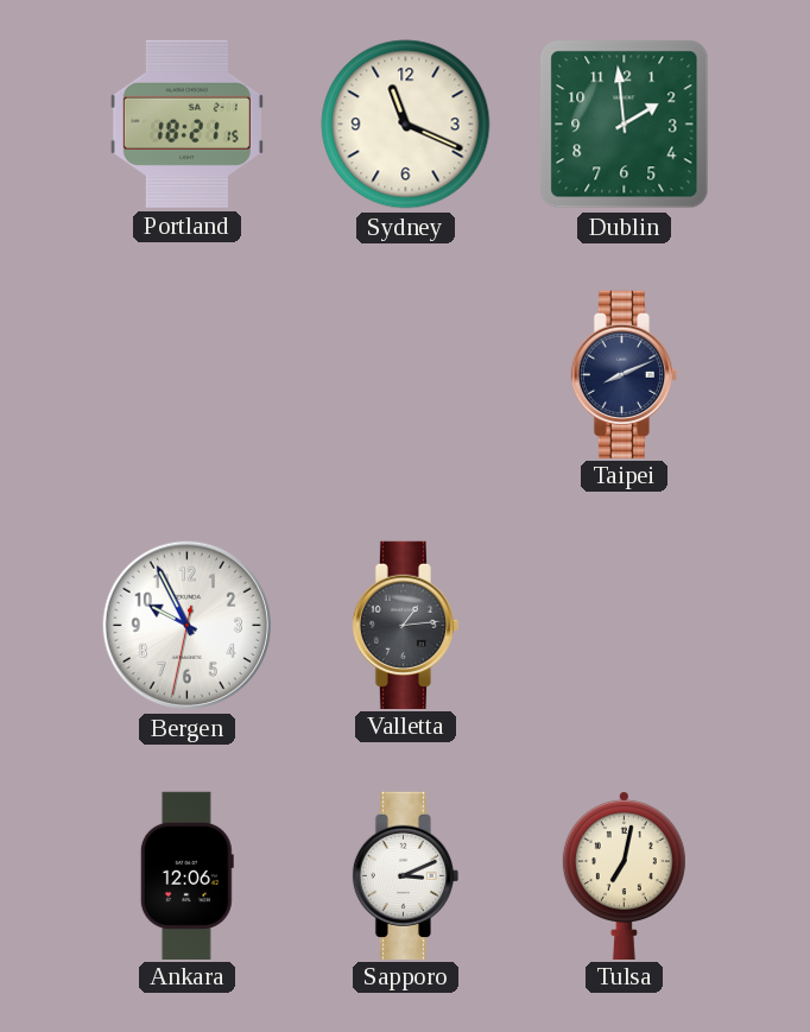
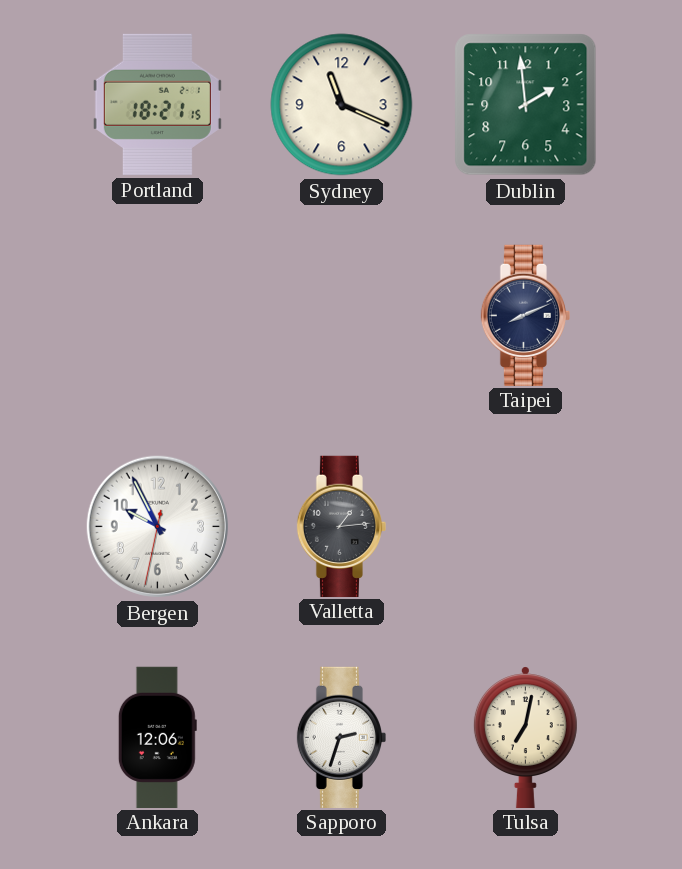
Sapporo: 3:11 -> 2:33 (342, 737)
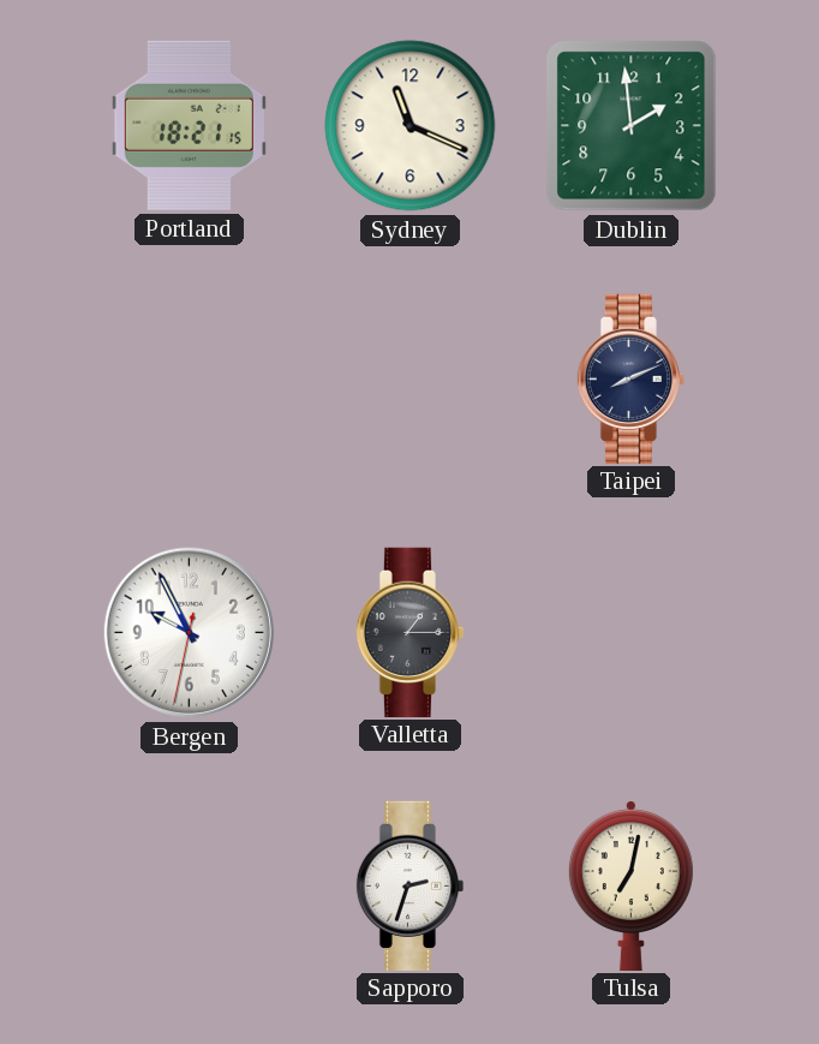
Valletta: 1:14 -> 1:15 (411, 632)
Ankara: 12:06 -> none (157, 737)
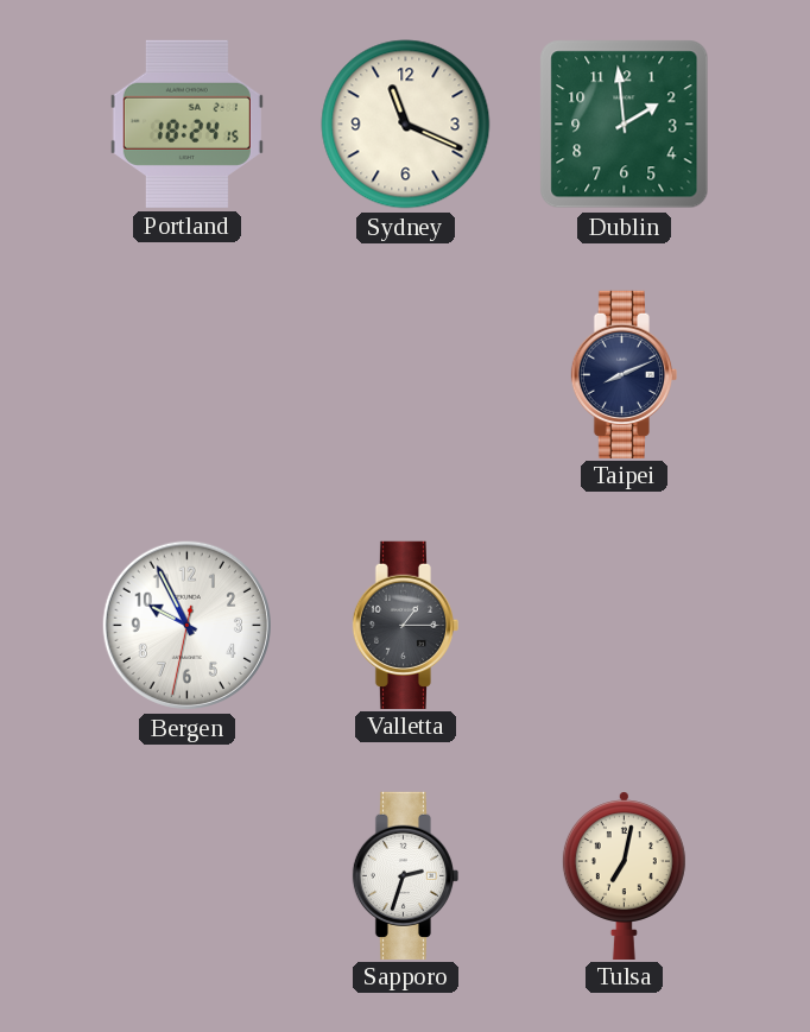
Portland: 18:21 -> 18:24 (186, 124)
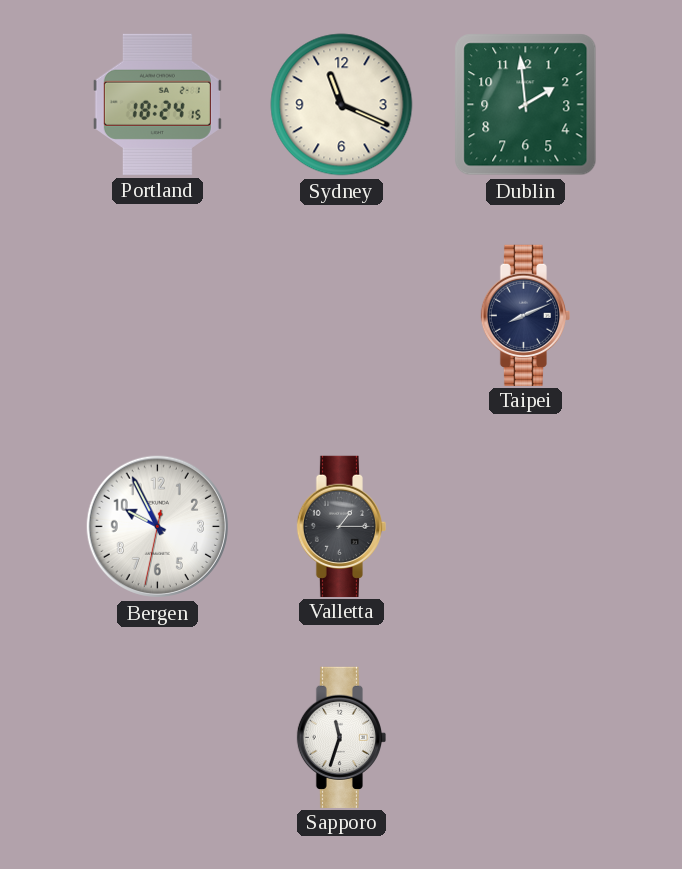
Sapporo: 2:33 -> 11:33 (342, 737)
Tulsa: 7:02 -> none (624, 875)
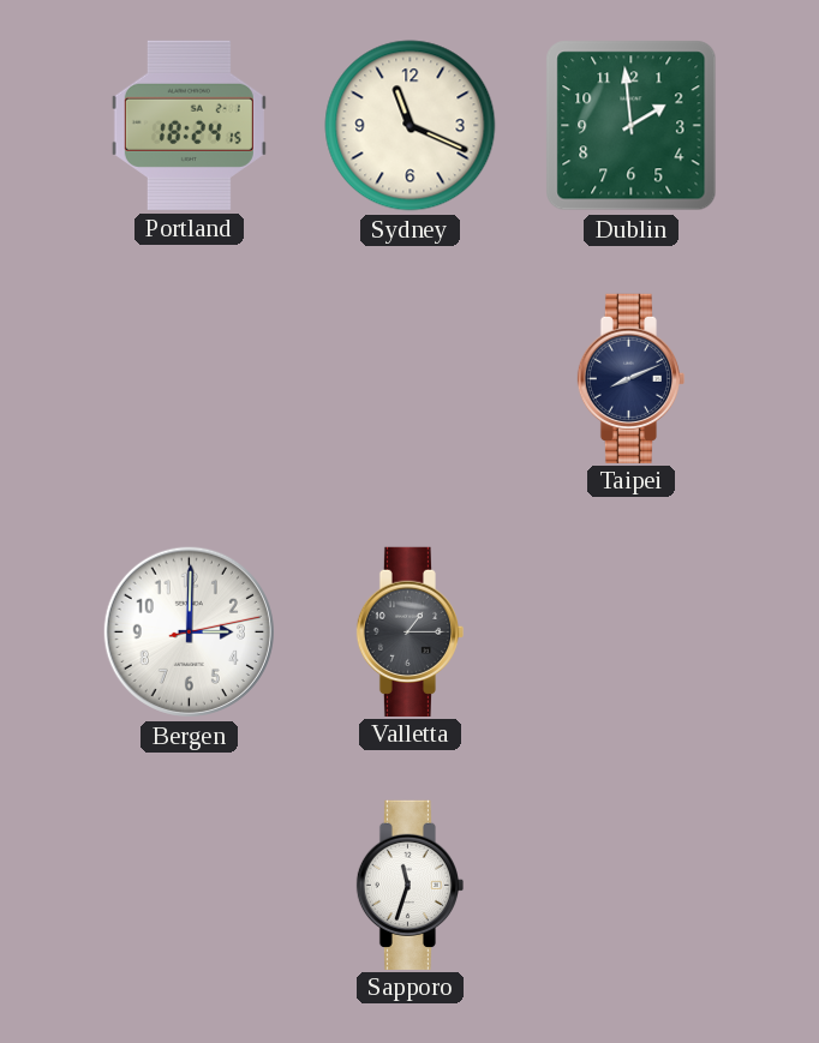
Bergen: 9:55 -> 3:00 (189, 631)
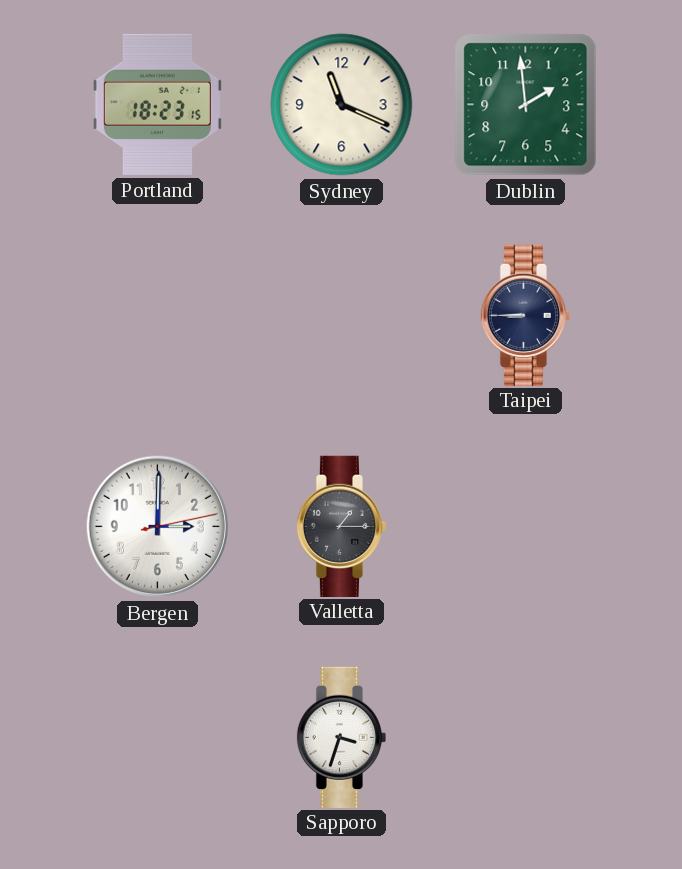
Portland: 18:24 -> 18:23 (157, 104)
Taipei: 8:11 -> 8:45 (526, 315)
Sapporo: 11:33 -> 3:33 (342, 737)
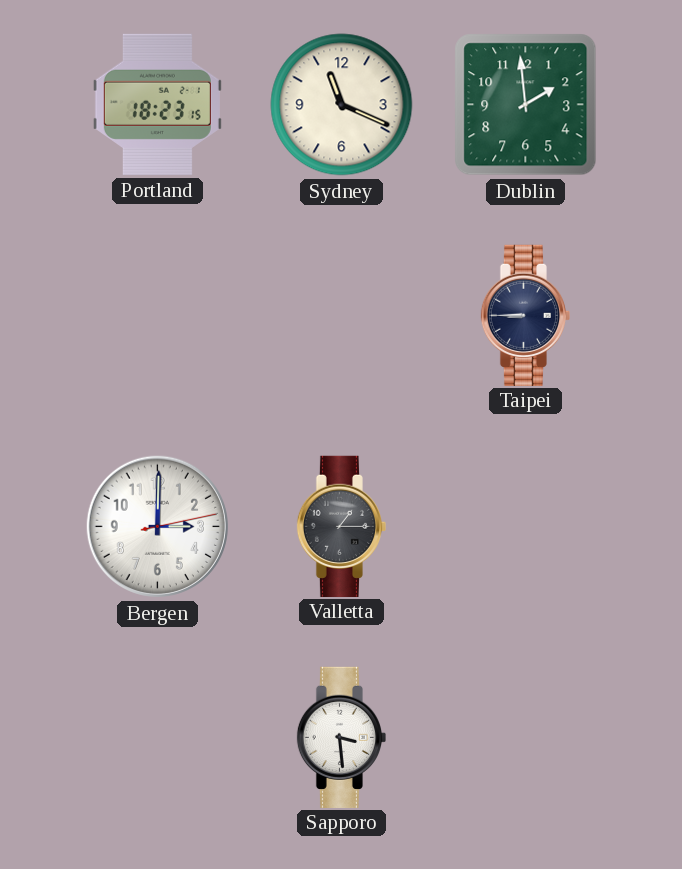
Sapporo: 3:33 -> 3:29 (342, 737)
